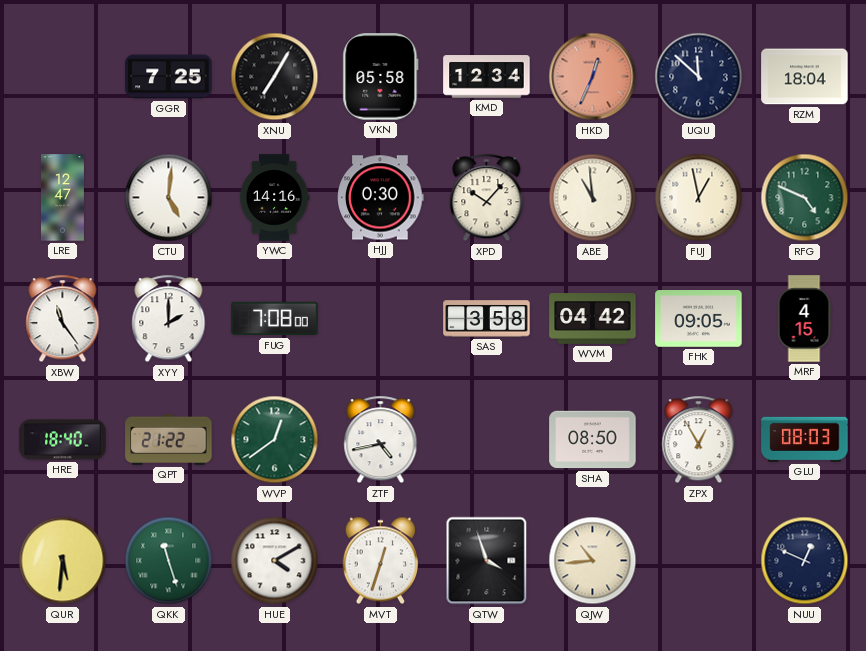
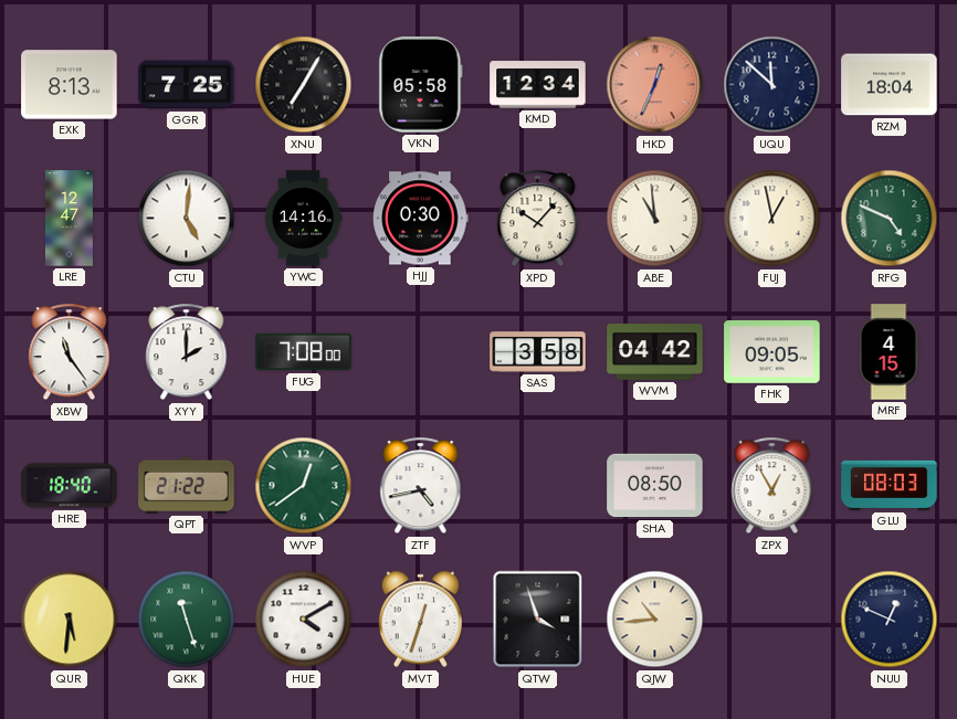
EXK: none -> 8:13 (70, 85)
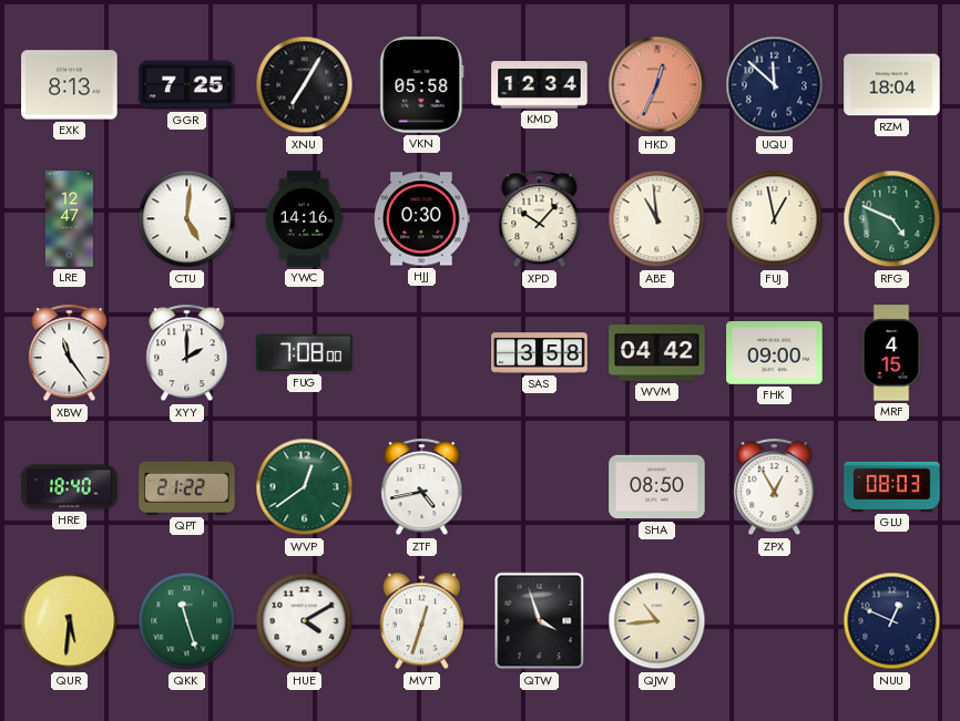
FHK: 09:05 -> 09:00 (775, 353)
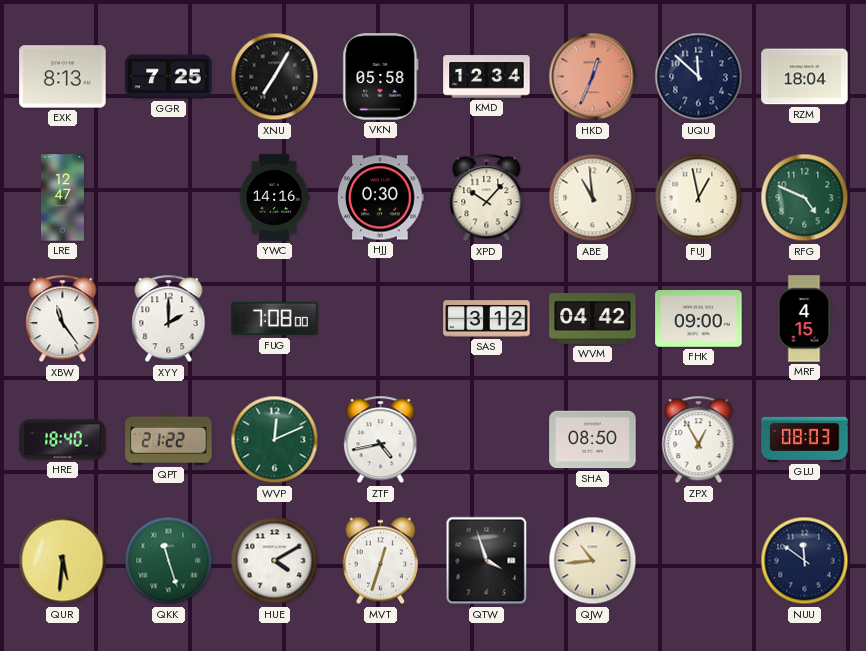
CTU: 5:01 -> none (187, 219)
SAS: 3:58 -> 3:12 (487, 319)
WVP: 12:39 -> 12:11 (275, 440)
NUU: 12:49 -> 11:51 (805, 561)
